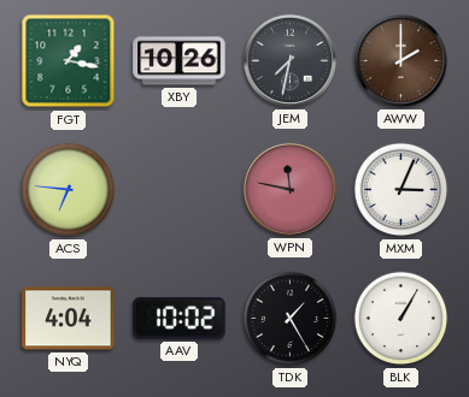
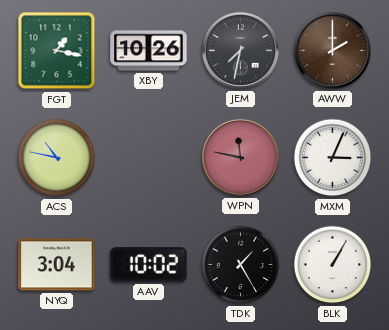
ACS: 6:46 -> 10:47 (57, 158)
NYQ: 4:04 -> 3:04 (57, 265)
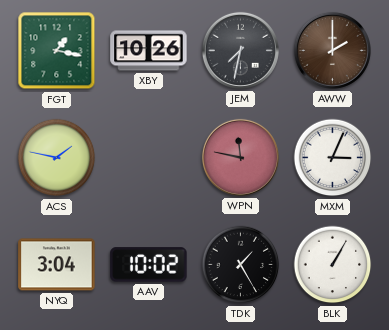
ACS: 10:47 -> 1:47 (57, 158)
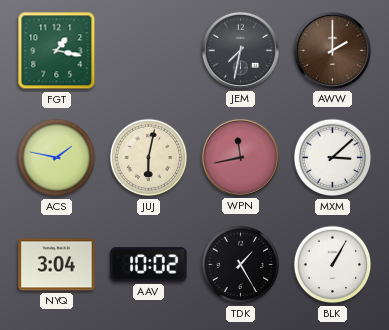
XBY: 10:26 -> none (149, 51)
JUJ: none -> 6:02 (149, 158)
WPN: 11:47 -> 11:43 (240, 157)
MXM: 3:04 -> 3:08 (333, 158)
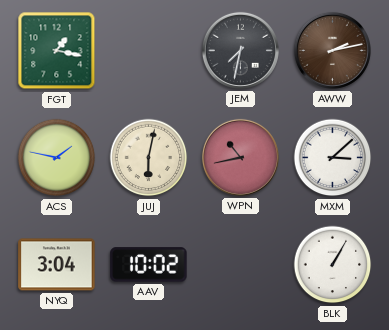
AWW: 2:00 -> 2:13 (332, 50)
WPN: 11:43 -> 10:43 (240, 157)
TDK: 1:25 -> none (241, 265)
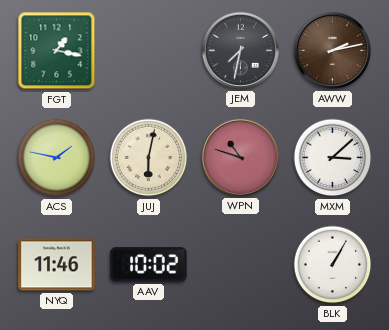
WPN: 10:43 -> 10:48 (240, 157)
NYQ: 3:04 -> 11:46 (57, 265)
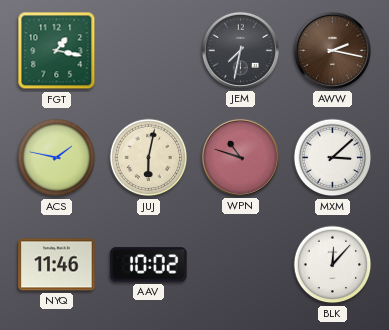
AWW: 2:13 -> 2:17 (332, 50)
BLK: 1:05 -> 12:07 (333, 265)
